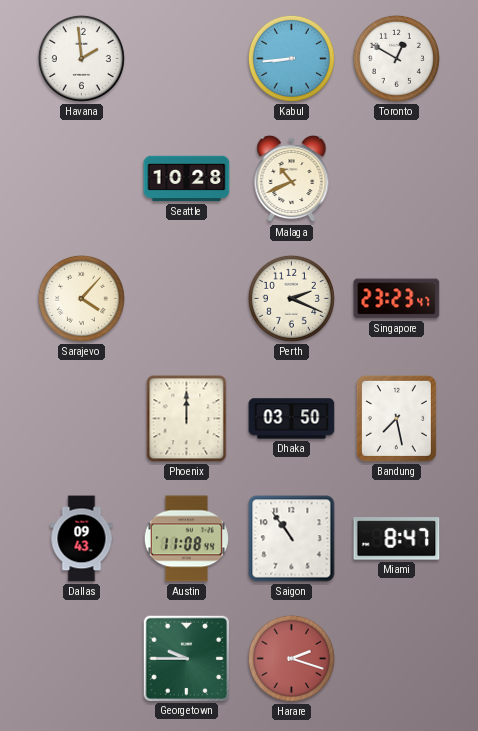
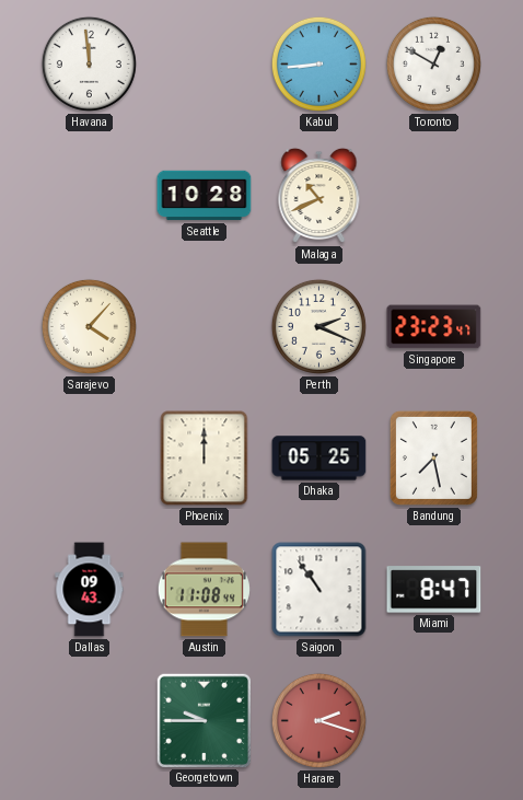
Havana: 1:59 -> 11:59 (89, 63)
Dhaka: 03:50 -> 05:25 (319, 459)
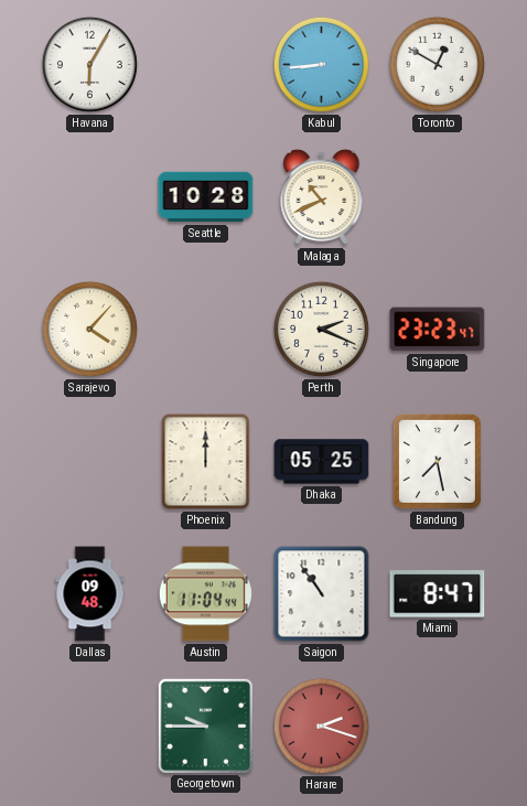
Havana: 11:59 -> 6:05 (89, 64)
Dallas: 09:43 -> 09:48 (90, 594)
Austin: 11:08 -> 11:04 (205, 594)
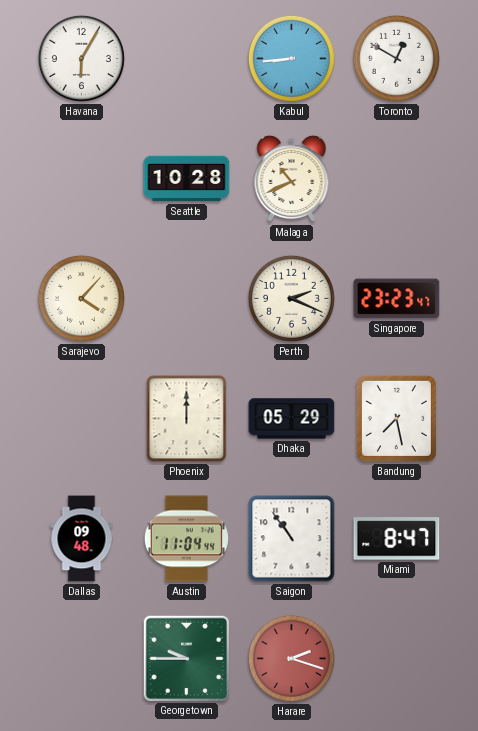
Dhaka: 05:25 -> 05:29 (292, 419)
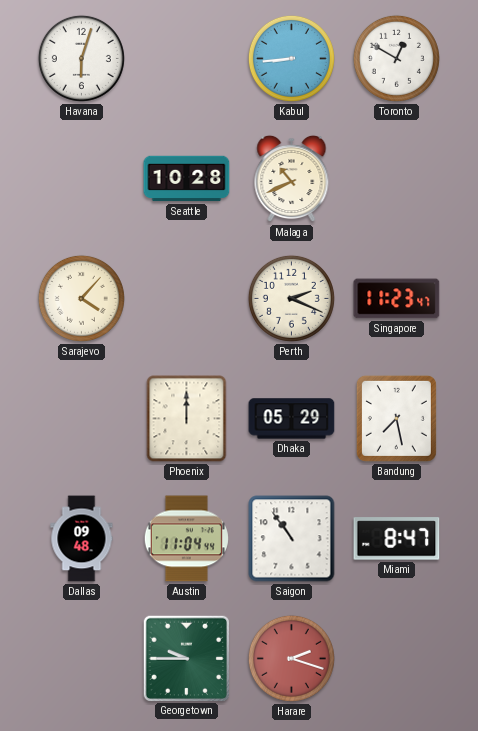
Havana: 6:05 -> 6:03 (81, 58)
Singapore: 23:23 -> 11:23 (397, 299)
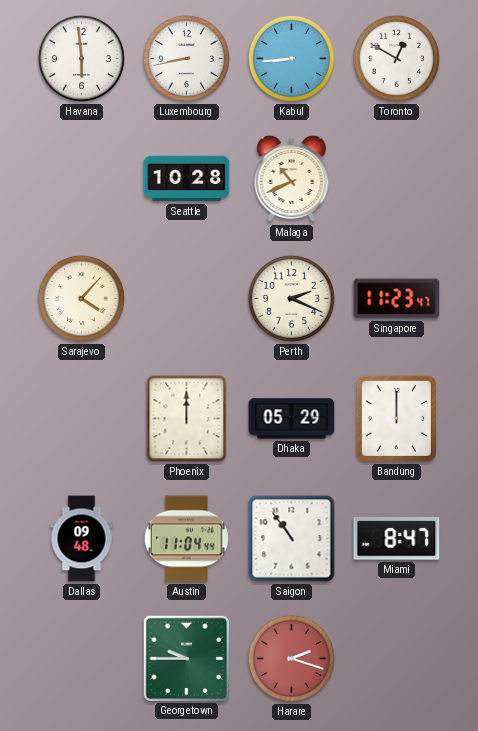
Havana: 6:03 -> 5:59 (81, 58)
Luxembourg: none -> 8:43 (186, 58)
Bandung: 7:28 -> 12:00 (396, 418)
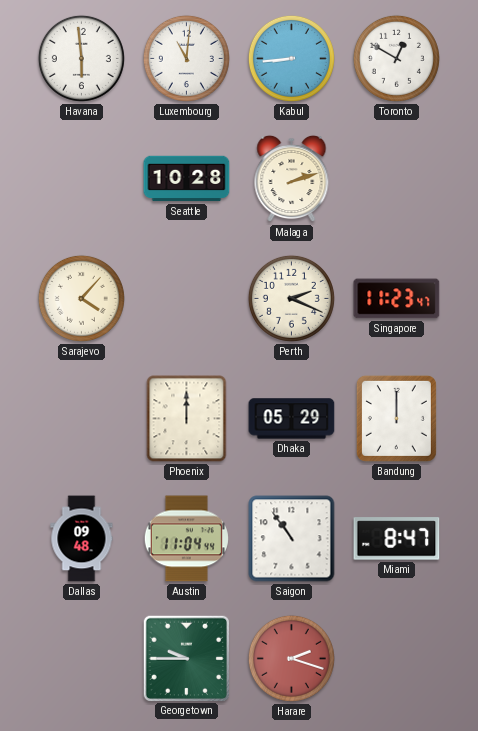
Luxembourg: 8:43 -> 11:01 (186, 58)
Malaga: 10:41 -> 2:12 (292, 179)
